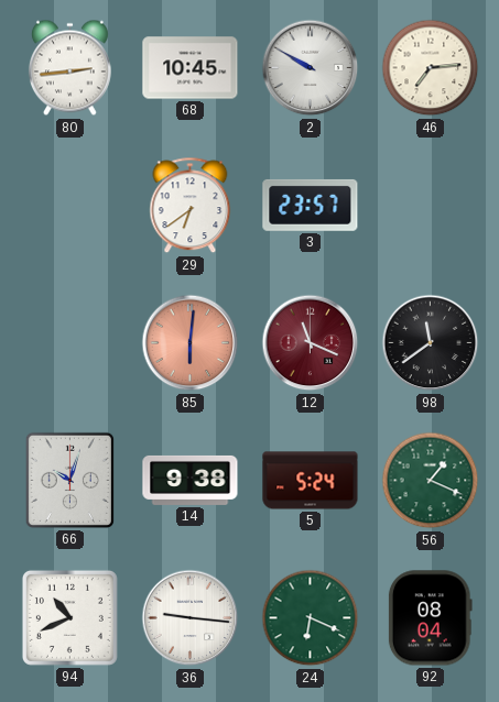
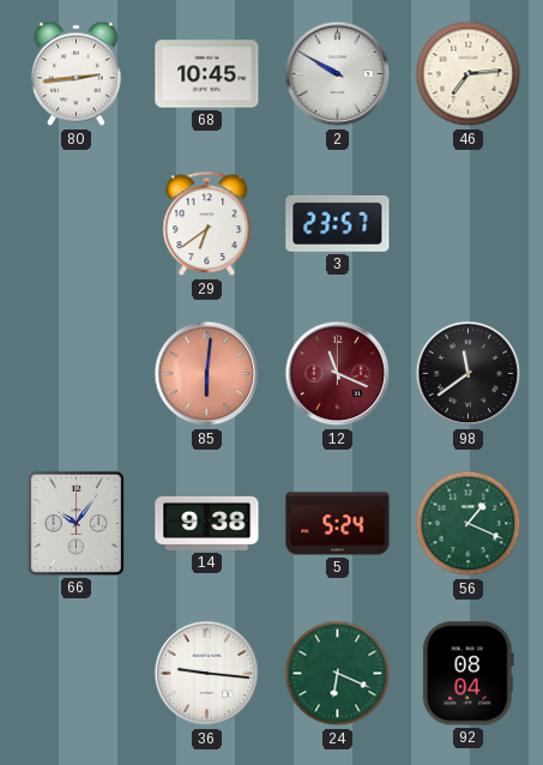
66: 10:03 -> 10:06 (76, 523)
94: 10:41 -> none (69, 617)
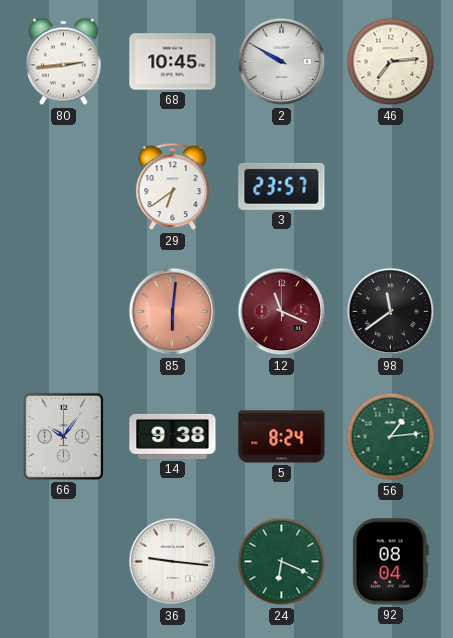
5: 5:24 -> 8:24 (282, 437)
56: 1:19 -> 1:14 (391, 437)
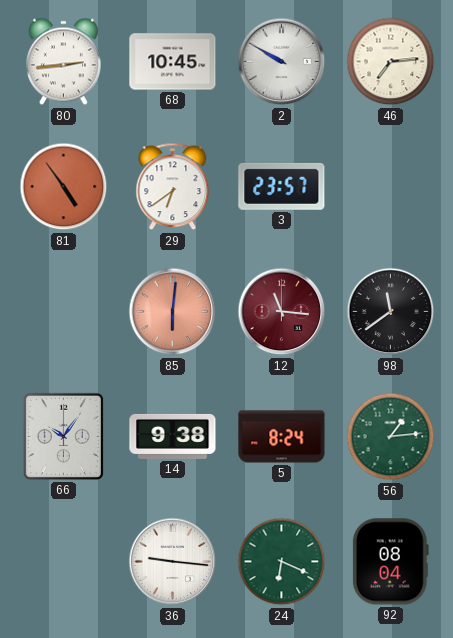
81: none -> 4:54 (64, 187)
12: 11:19 -> 11:16 (282, 312)
